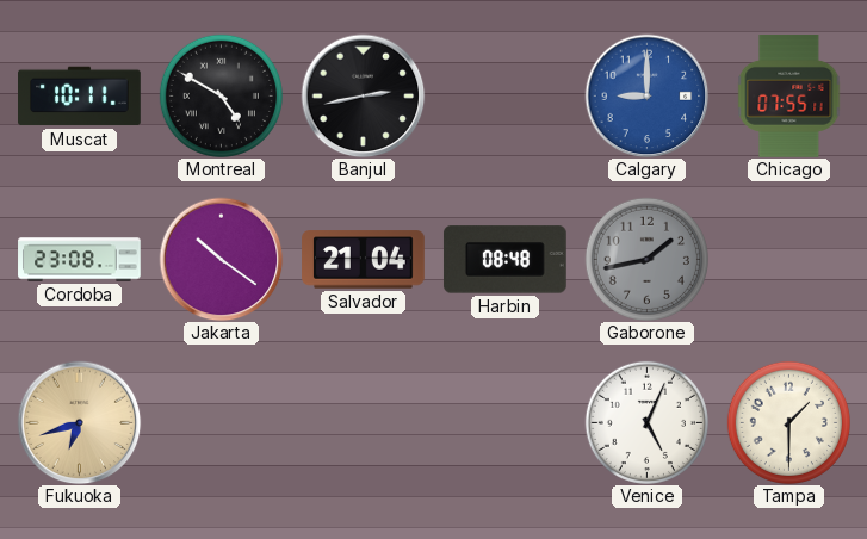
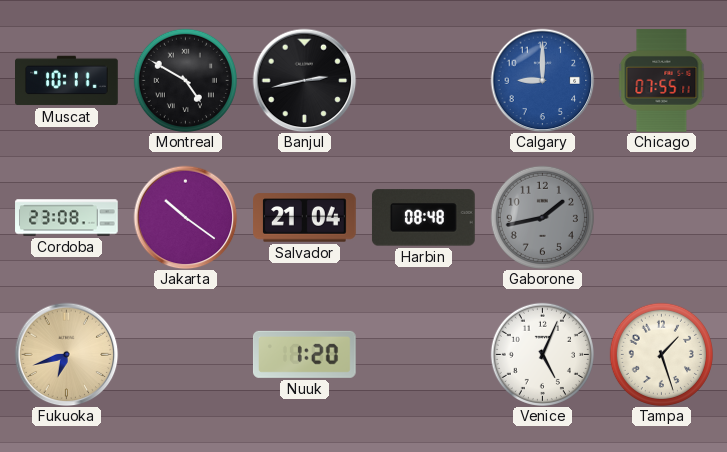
Nuuk: none -> 1:20 (304, 354)
Tampa: 1:30 -> 1:27 (661, 354)
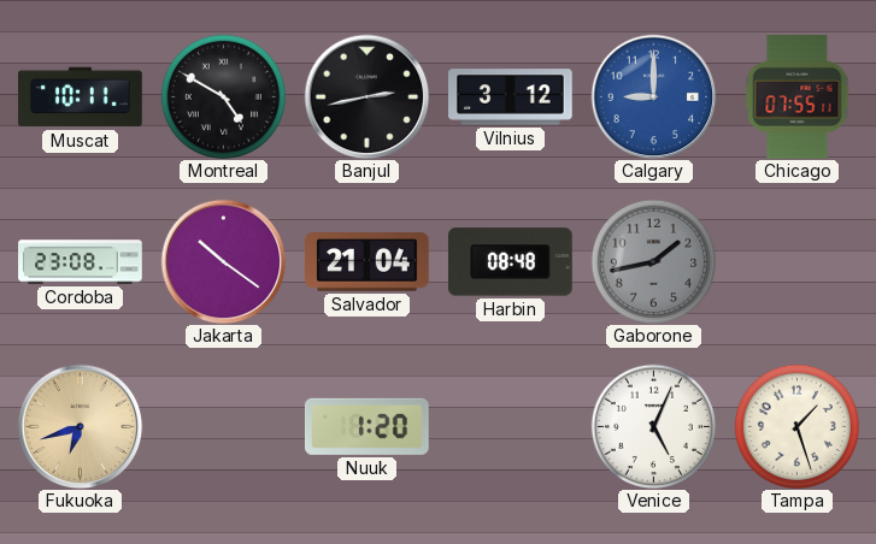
Vilnius: none -> 3:12 (511, 97)
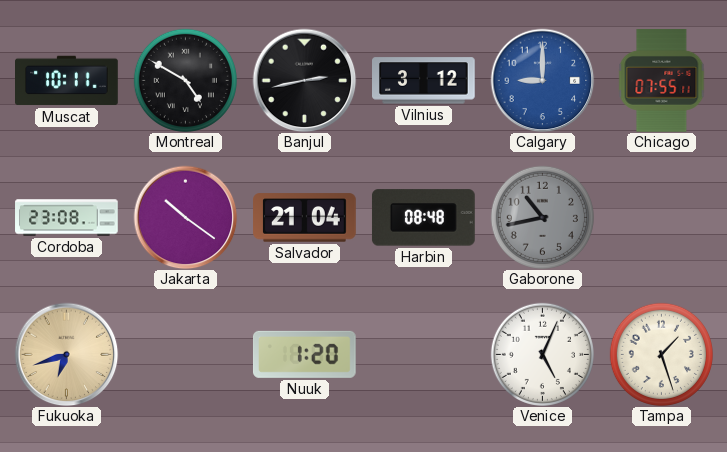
Gaborone: 1:43 -> 10:43 (542, 217)
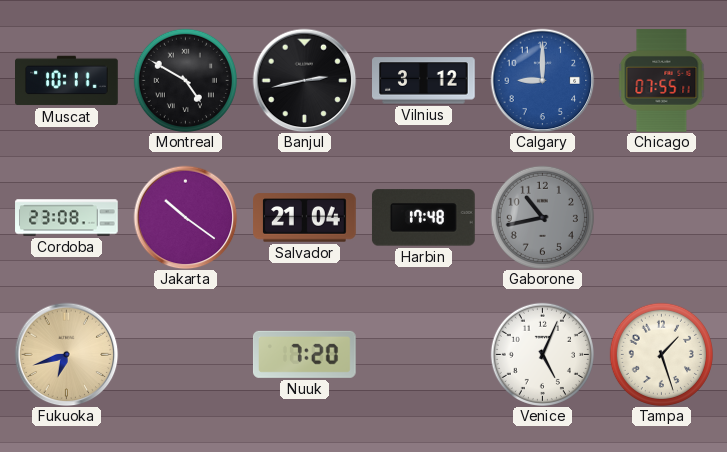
Harbin: 08:48 -> 17:48 (423, 218)
Nuuk: 1:20 -> 7:20 (304, 354)
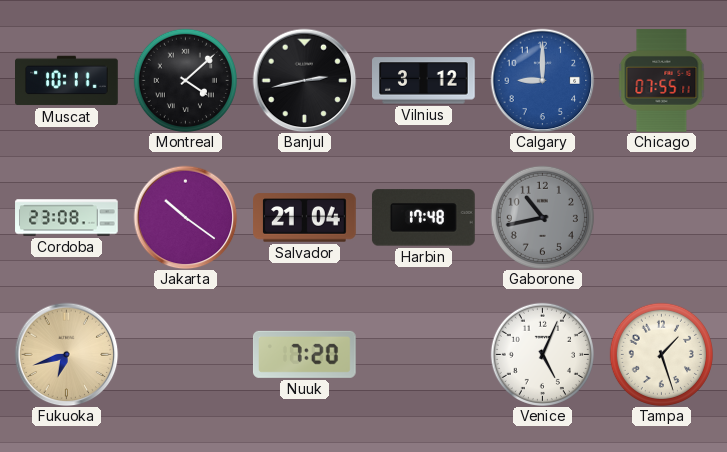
Montreal: 4:50 -> 4:08 (185, 80)
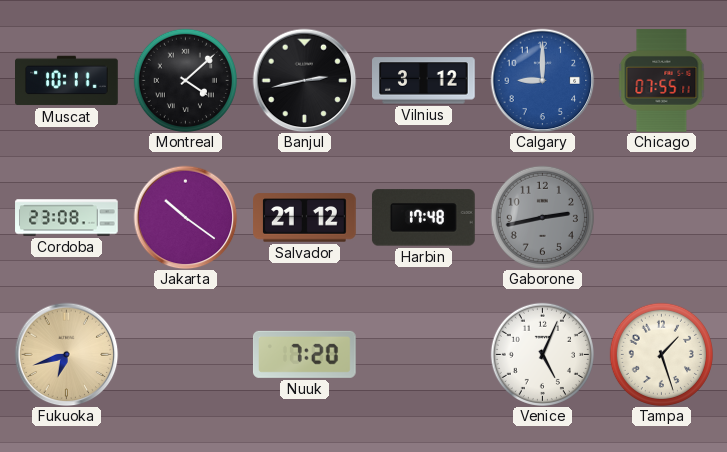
Salvador: 21:04 -> 21:12 (305, 218)
Gaborone: 10:43 -> 2:43 (542, 217)
